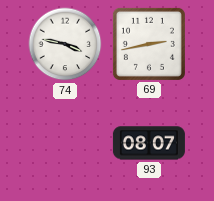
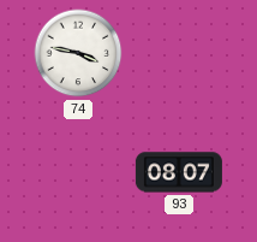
69: 2:43 -> none (149, 44)
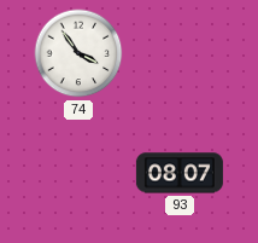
74: 3:47 -> 3:54 (78, 53)
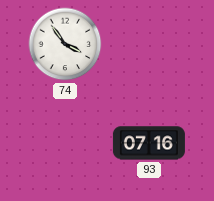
93: 08:07 -> 07:16 (149, 143)
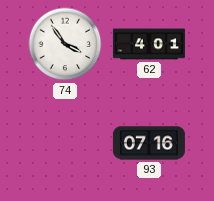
62: none -> 4:01 (149, 44)
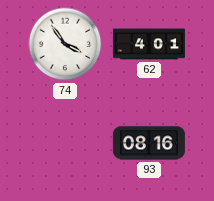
93: 07:16 -> 08:16 (149, 143)
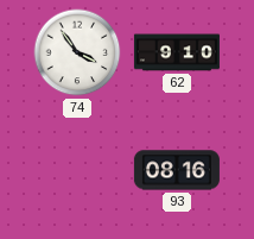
62: 4:01 -> 9:10 (177, 52)
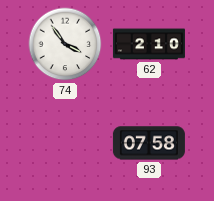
62: 9:10 -> 2:10 (149, 44)
93: 08:16 -> 07:58 (149, 143)
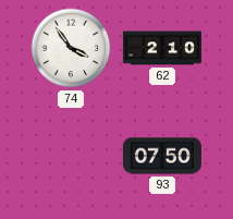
93: 07:58 -> 07:50 (162, 156)
